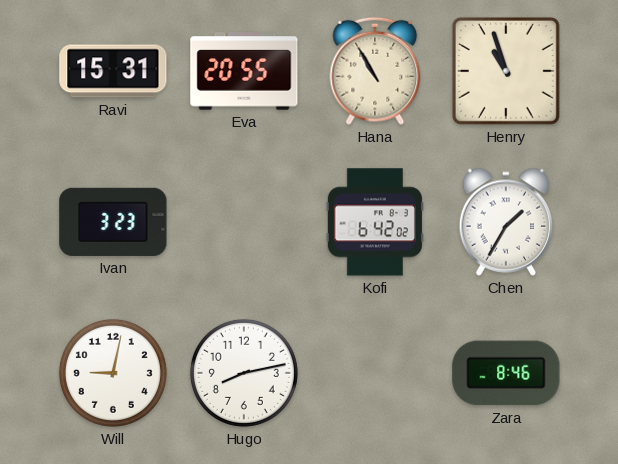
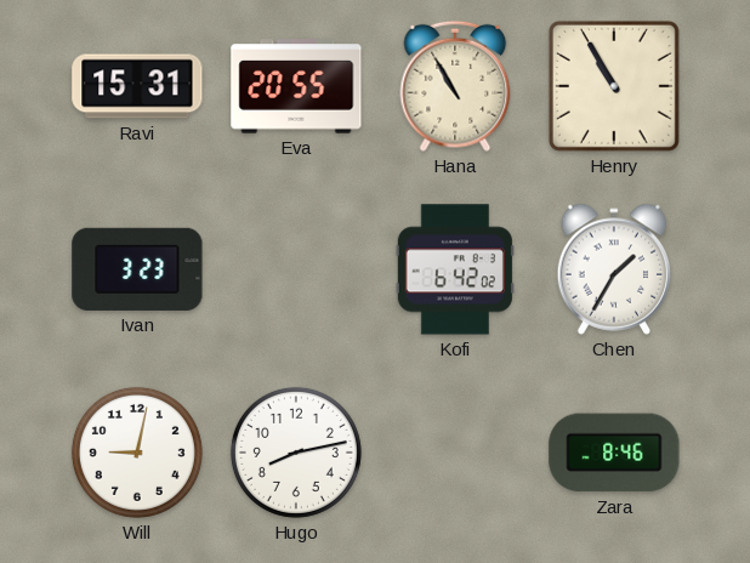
Henry: 10:57 -> 10:55 (614, 86)
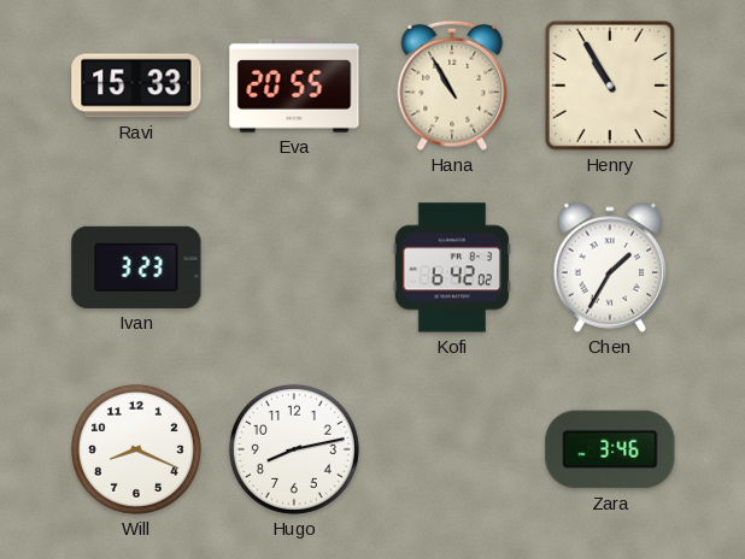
Ravi: 15:31 -> 15:33 (136, 86)
Will: 9:02 -> 8:19 (136, 449)
Zara: 8:46 -> 3:46 (610, 449)
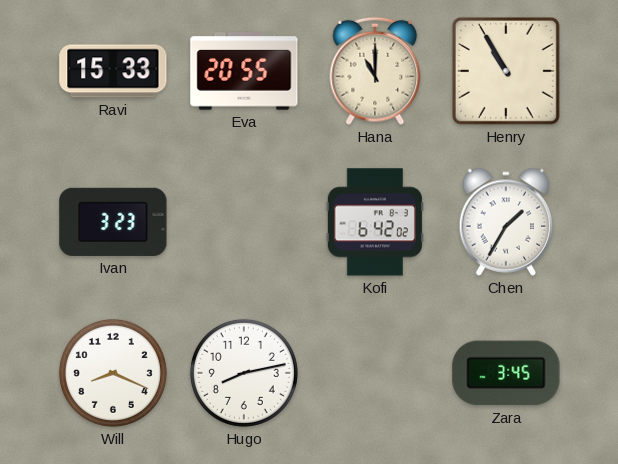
Hana: 10:55 -> 11:00 (375, 71)
Zara: 3:46 -> 3:45 (506, 373)
